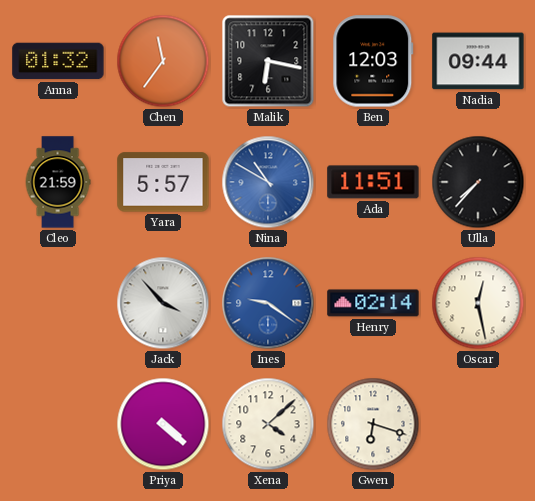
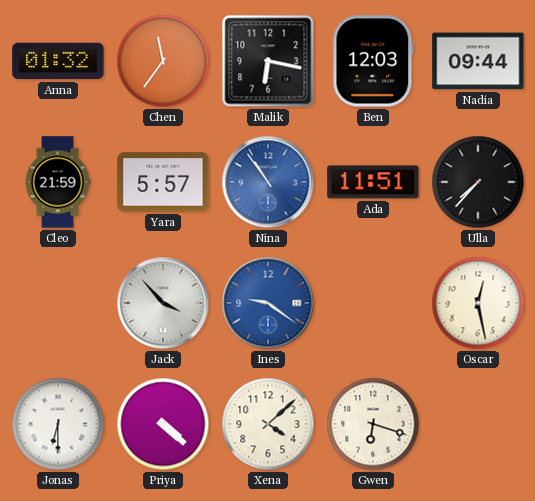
Nina: 10:50 -> 10:54 (268, 182)
Henry: 02:14 -> none (373, 303)
Jonas: none -> 6:30 (58, 424)
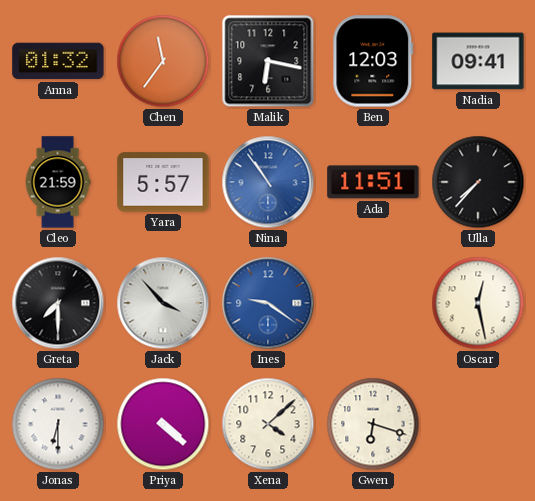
Nadia: 09:44 -> 09:41 (478, 61)
Greta: none -> 7:30 (58, 303)
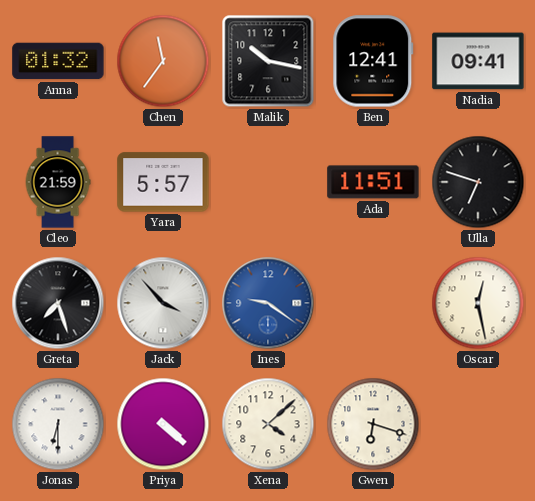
Malik: 6:17 -> 10:17 (268, 61)
Ben: 12:03 -> 12:41 (373, 61)
Nina: 10:54 -> none (268, 182)
Ulla: 7:37 -> 6:48 (478, 182)
Greta: 7:30 -> 7:27 (58, 303)
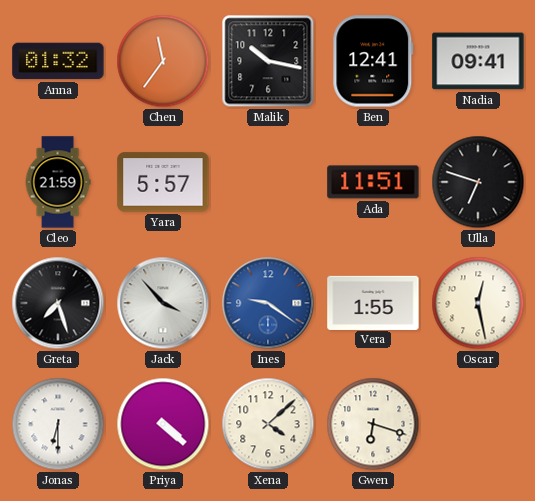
Vera: none -> 1:55 (373, 302)
